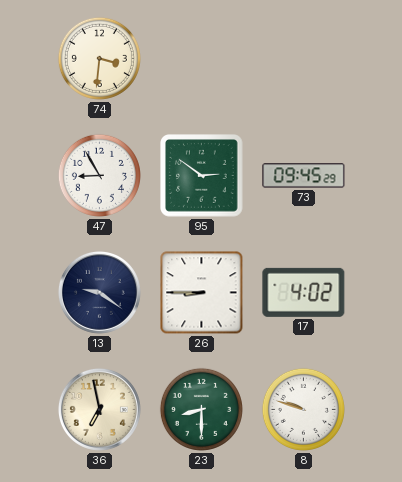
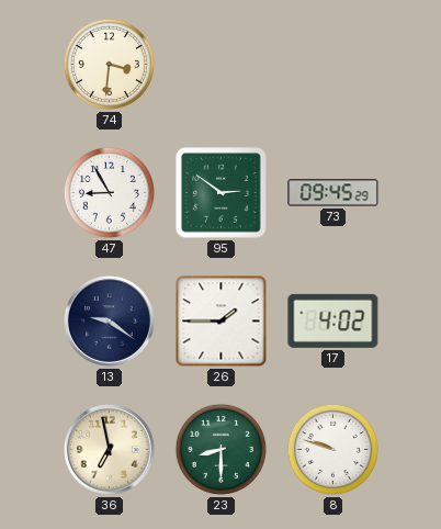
26: 8:45 -> 1:45 (222, 322)
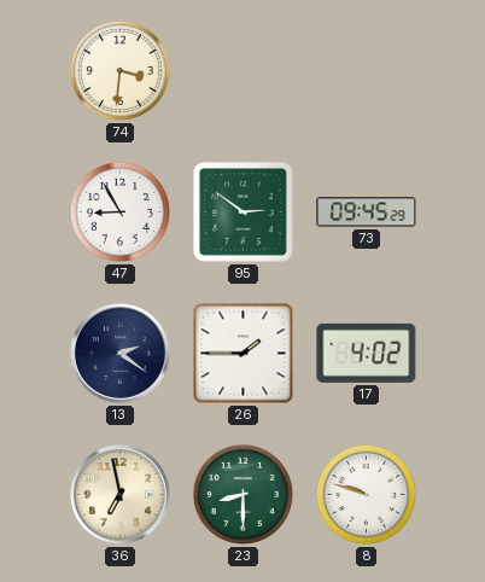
13: 9:21 -> 2:21 (119, 353)
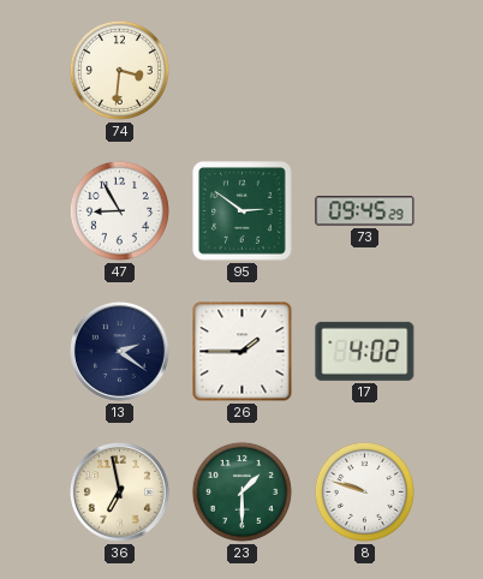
23: 8:30 -> 1:30 (241, 491)
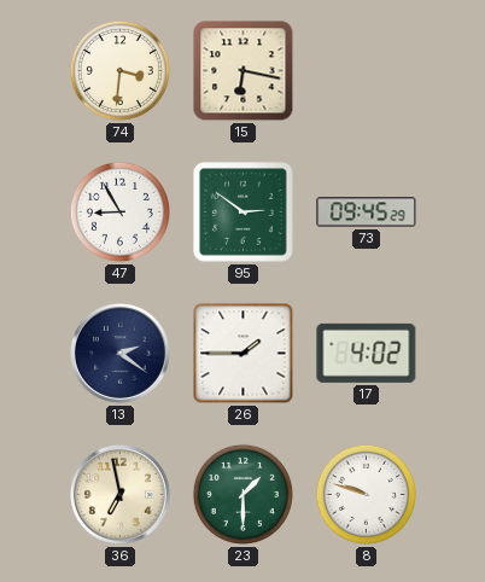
15: none -> 6:17 (244, 71)
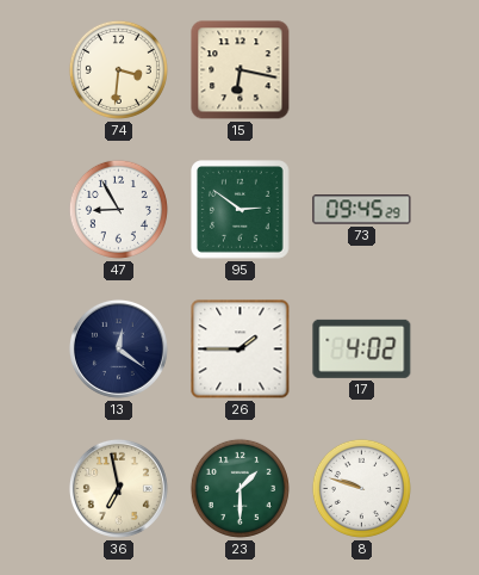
13: 2:21 -> 12:21 (118, 348)
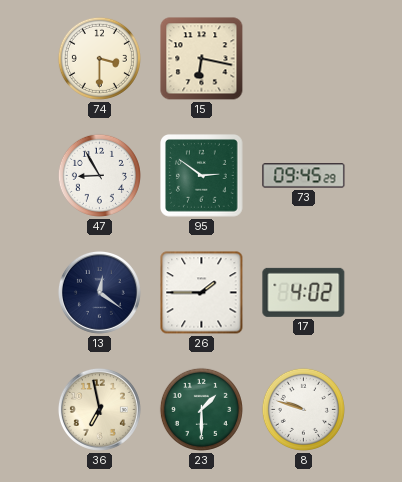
74: 3:31 -> 3:30 (99, 58)
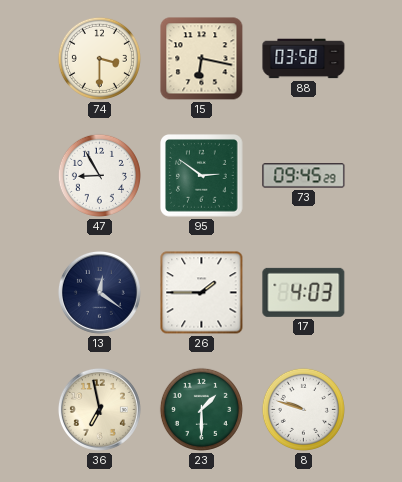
88: none -> 03:58 (304, 59)
17: 4:02 -> 4:03 (304, 292)
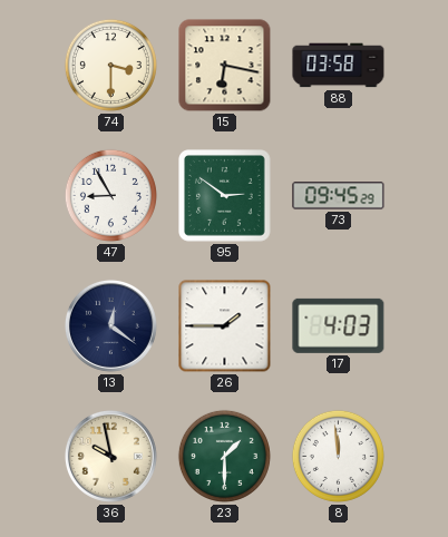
36: 6:58 -> 9:58 (110, 456)
8: 9:48 -> 11:59 (338, 456)
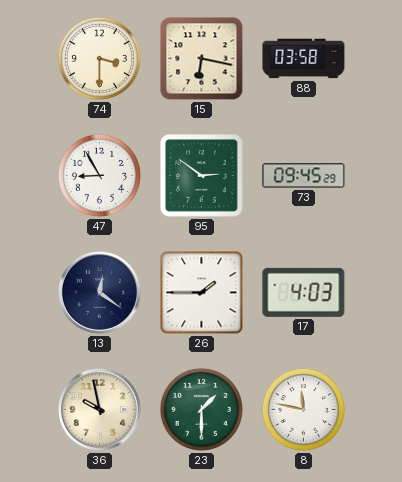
8: 11:59 -> 11:47 (303, 409)
